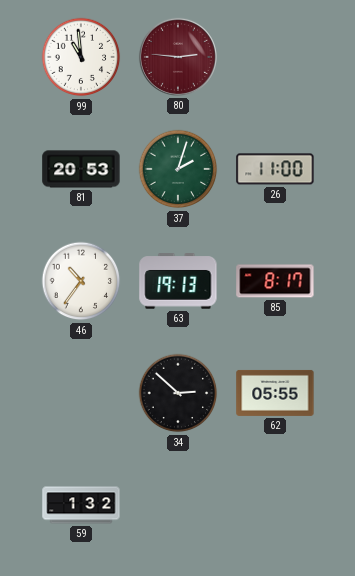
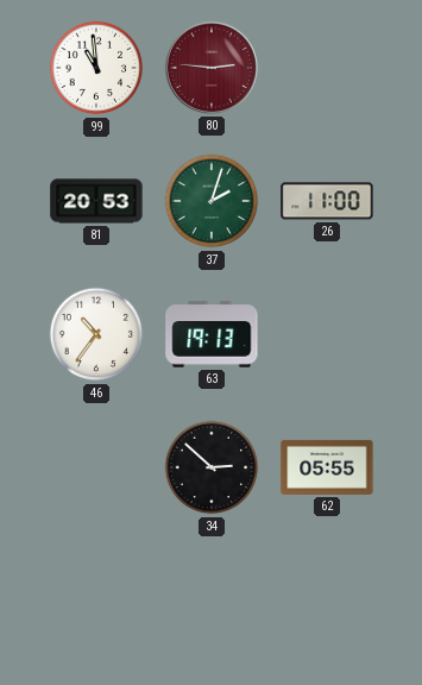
85: 8:17 -> none (275, 281)
59: 1:32 -> none (81, 505)
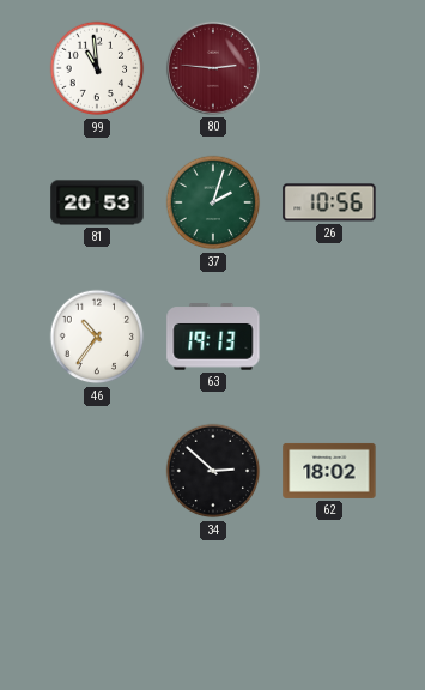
26: 11:00 -> 10:56 (329, 202)
62: 05:55 -> 18:02 (329, 471)
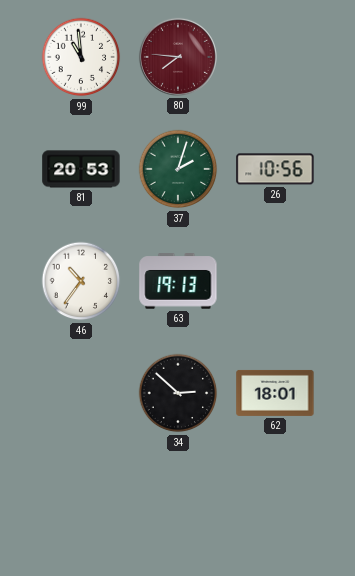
80: 2:46 -> 7:46 (178, 57)
62: 18:02 -> 18:01 (275, 393)
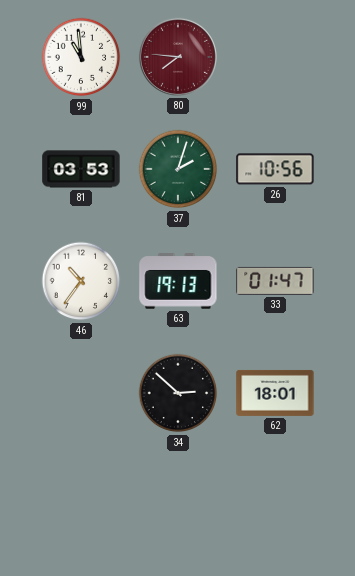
81: 20:53 -> 03:53 (81, 169)
33: none -> 01:47 (275, 281)
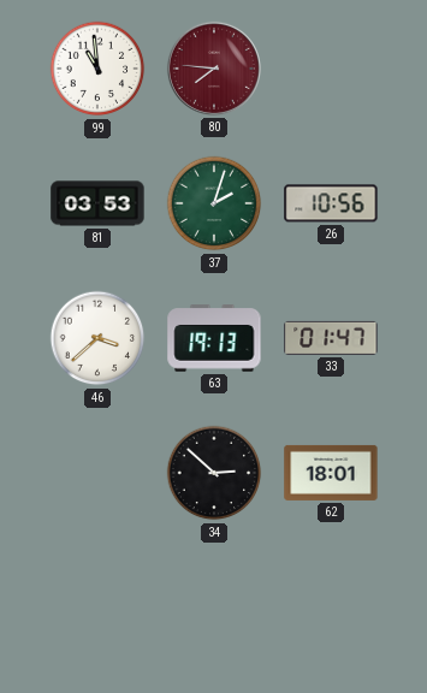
46: 10:36 -> 3:38 (97, 338)
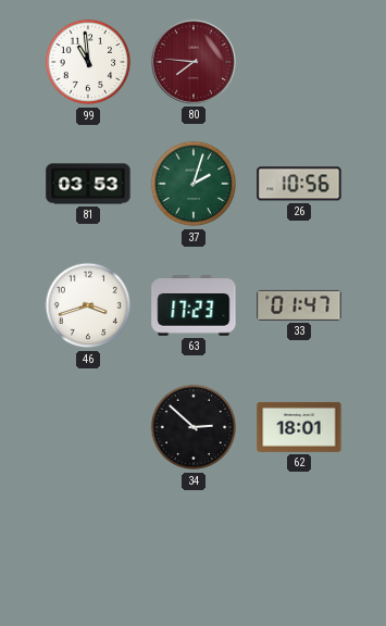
46: 3:38 -> 3:42 (88, 305)
63: 19:13 -> 17:23 (194, 305)
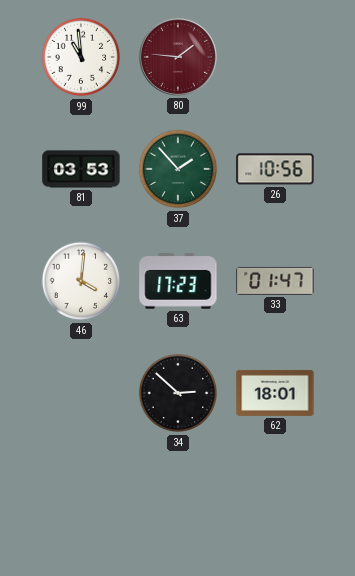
80: 7:46 -> 1:46 (178, 57)
37: 2:03 -> 1:53 (178, 169)
46: 3:42 -> 4:01 (81, 281)
